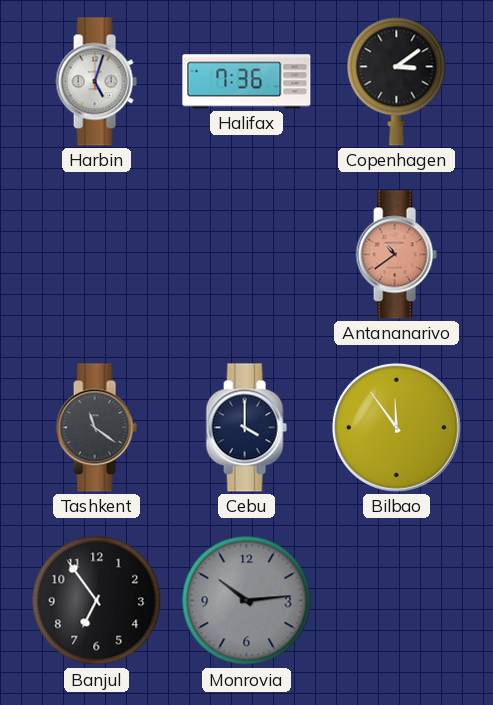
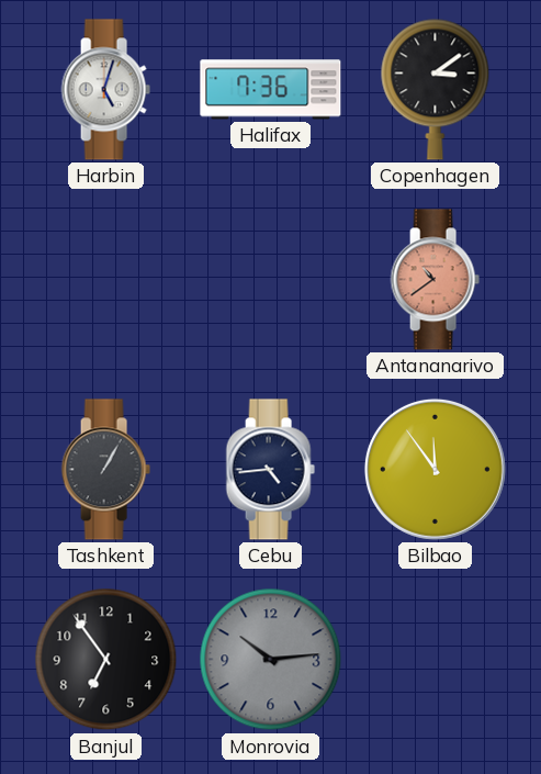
Tashkent: 11:21 -> 1:05 (105, 470)
Cebu: 4:00 -> 4:44 (270, 470)
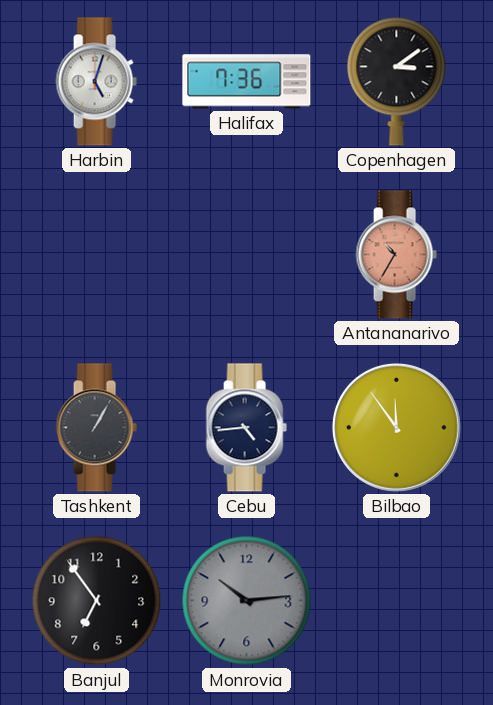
Antananarivo: 10:39 -> 10:35 (396, 255)
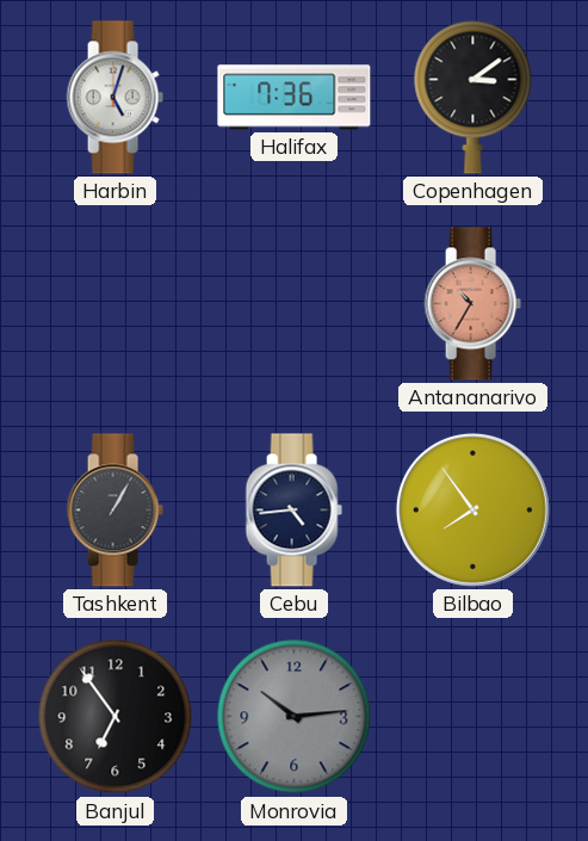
Bilbao: 11:54 -> 7:54 (472, 509)
